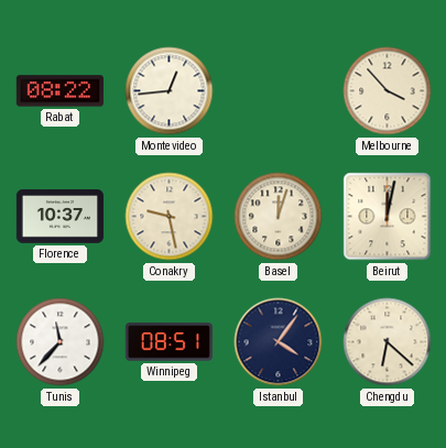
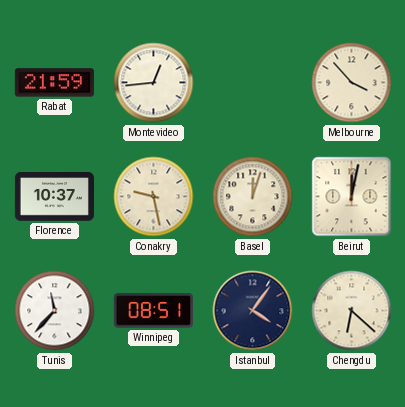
Rabat: 08:22 -> 21:59 (54, 83)
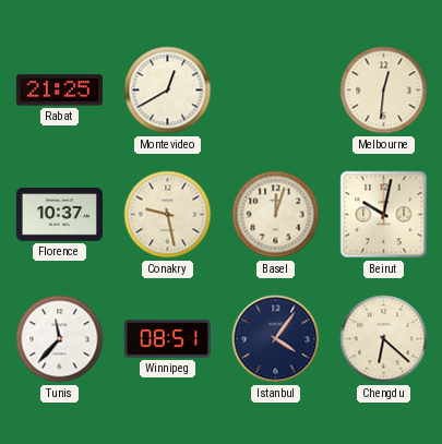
Rabat: 21:59 -> 21:25 (59, 91)
Montevideo: 12:44 -> 12:40 (168, 91)
Melbourne: 3:53 -> 12:31 (384, 91)
Beirut: 12:02 -> 10:02 (384, 215)
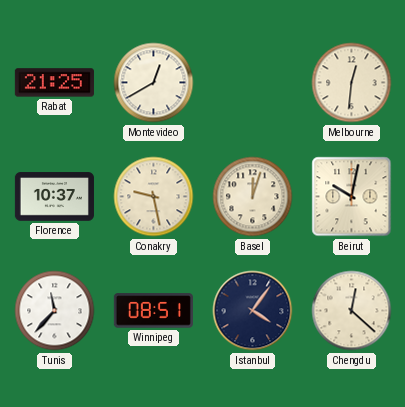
Chengdu: 6:22 -> 12:22 (352, 311)
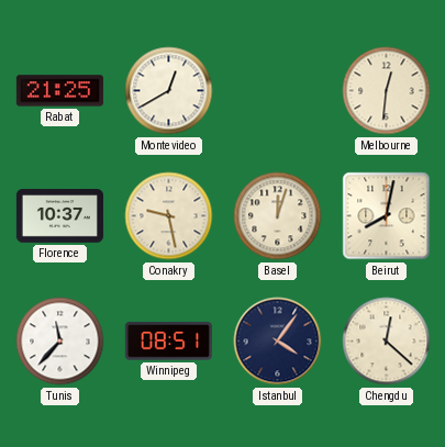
Beirut: 10:02 -> 8:02 (387, 216)
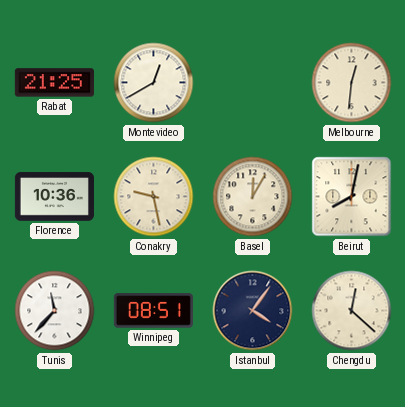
Florence: 10:37 -> 10:36 (54, 197)
Basel: 12:03 -> 12:05 (253, 197)
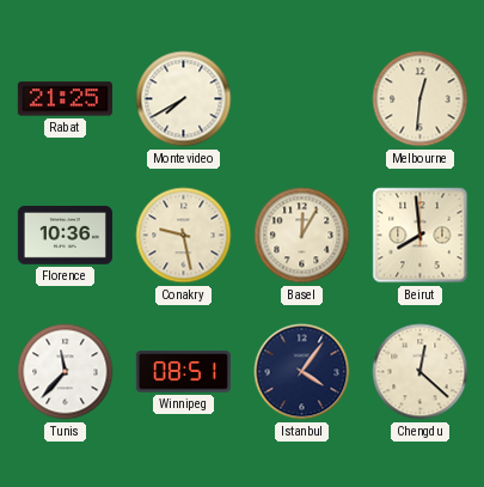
Montevideo: 12:40 -> 7:40 (184, 99)
Beirut: 8:02 -> 7:59 (421, 236)
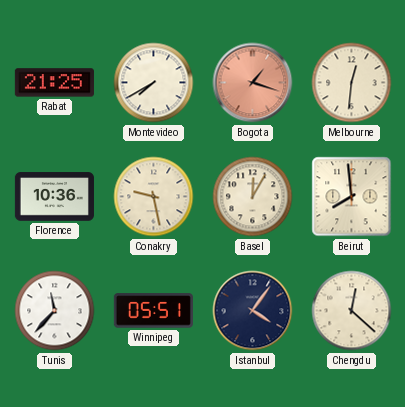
Bogota: none -> 1:18 (253, 83)
Winnipeg: 08:51 -> 05:51 (153, 311)
